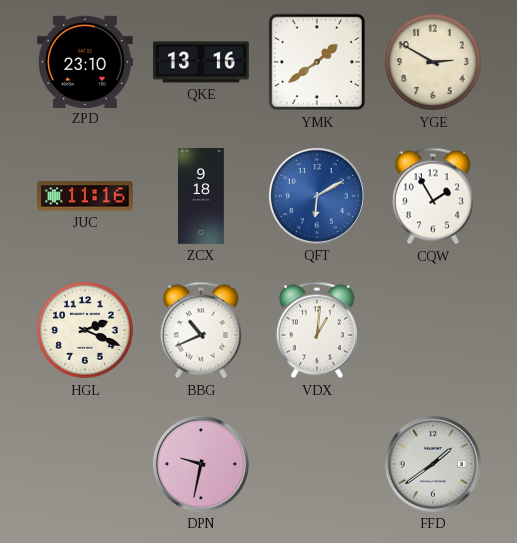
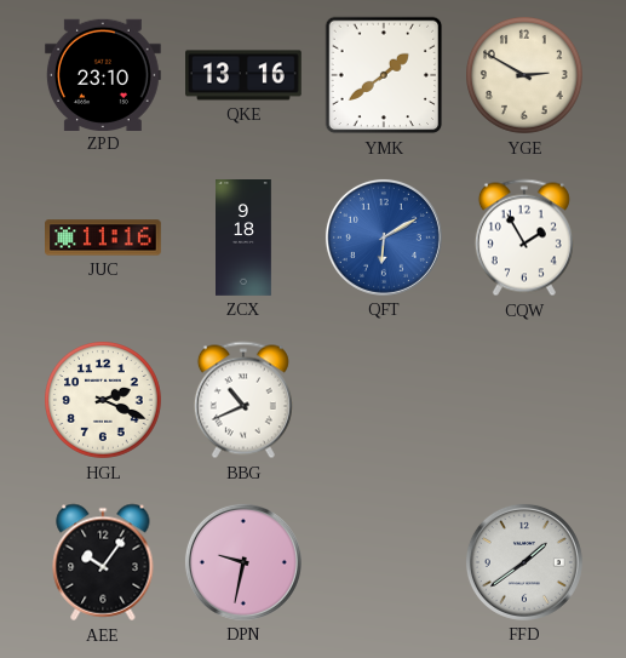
VDX: 1:01 -> none (317, 330)
AEE: none -> 10:06 (103, 562)
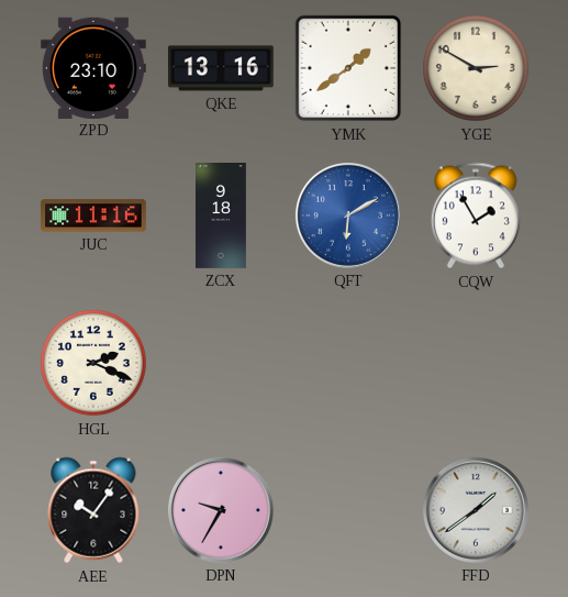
BBG: 10:41 -> none (243, 400)
DPN: 9:32 -> 9:35 (221, 510)
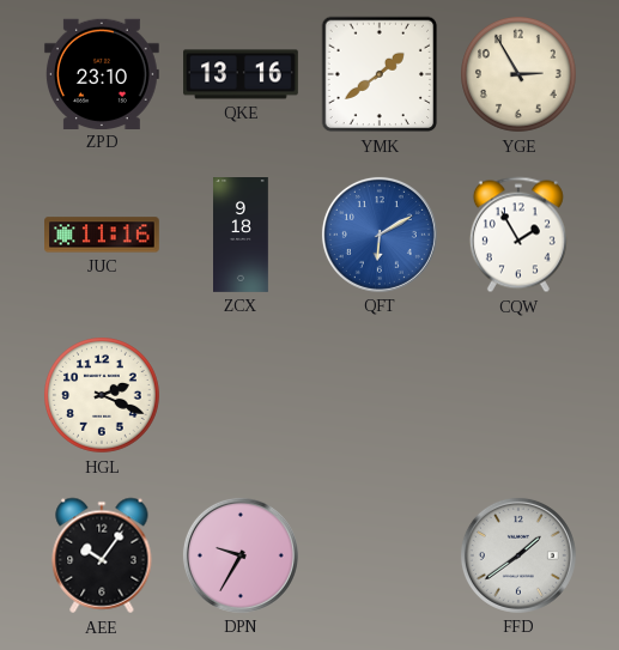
YGE: 2:50 -> 2:55 (520, 75)
